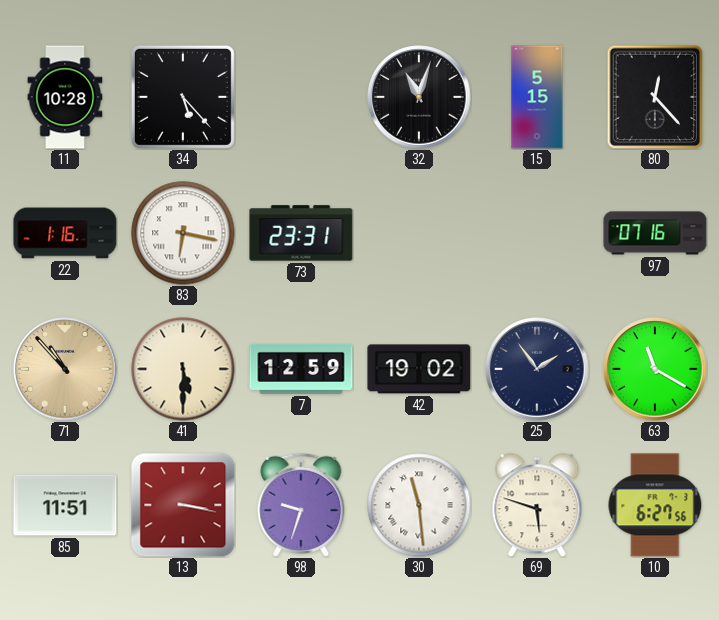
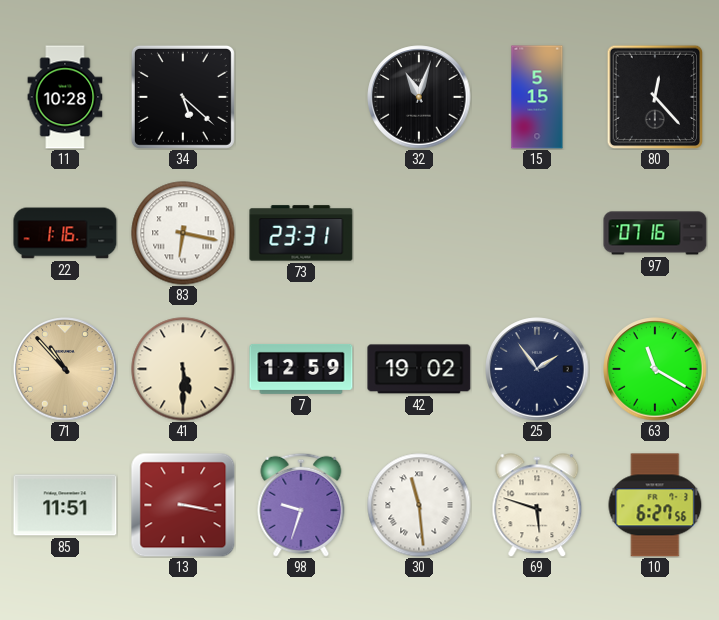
34: 5:23 -> 5:22 (183, 97)
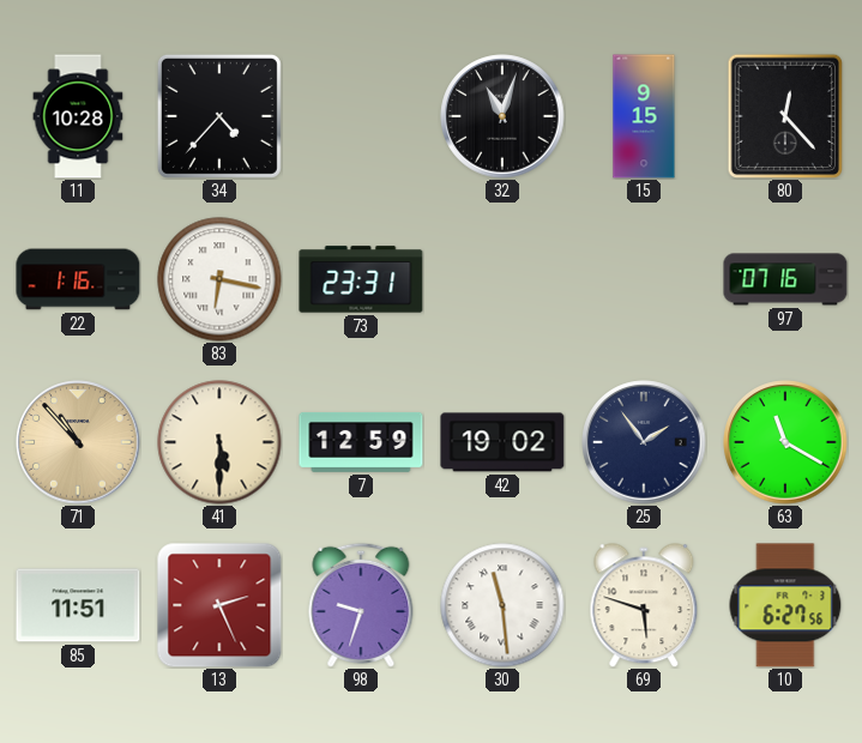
34: 5:22 -> 4:37 (219, 116)
15: 5:15 -> 9:15 (644, 116)
13: 3:17 -> 2:26 (219, 605)
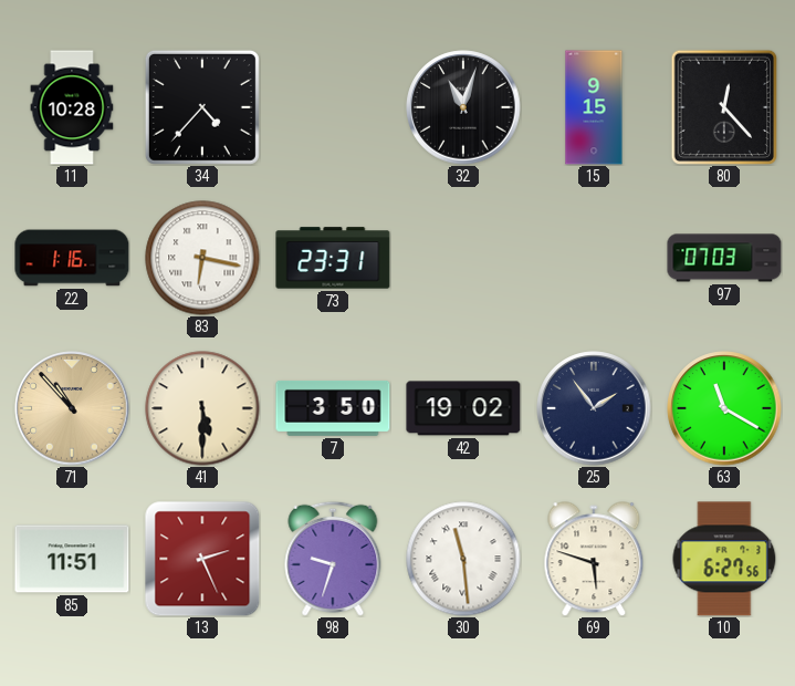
97: 07:16 -> 07:03 (724, 258)
7: 12:59 -> 3:50 (333, 408)
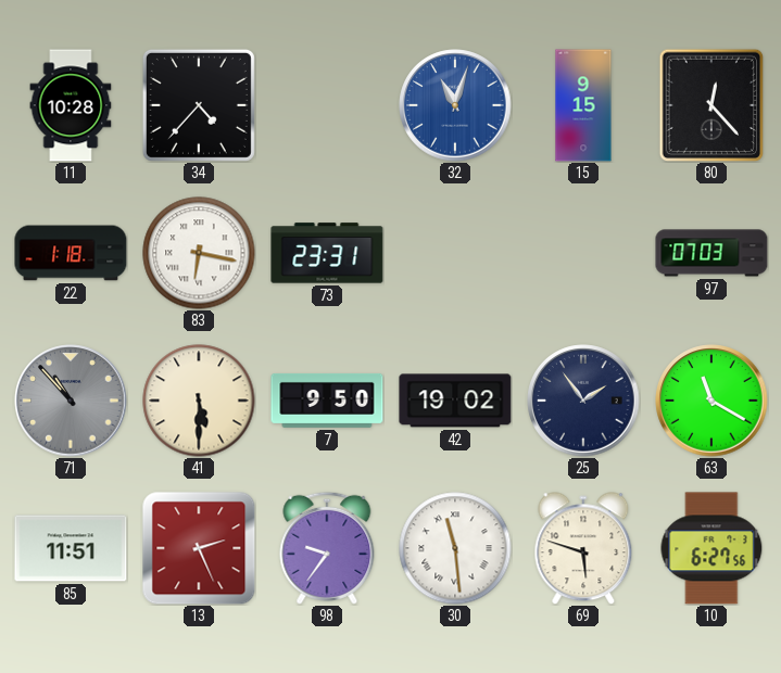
32 dial: black -> blue (455, 105)
22: 1:16 -> 1:18 (71, 253)
71 dial: champagne -> grey (71, 401)
7: 3:50 -> 9:50 (327, 401)
98: 9:33 -> 9:36 (327, 548)
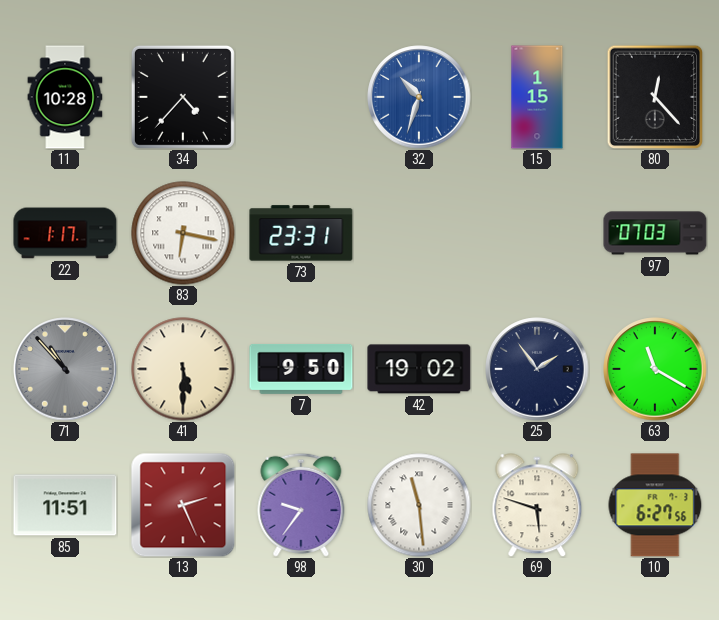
32: 11:03 -> 10:33 (419, 97)
15: 9:15 -> 1:15 (537, 97)
22: 1:18 -> 1:17 (65, 233)
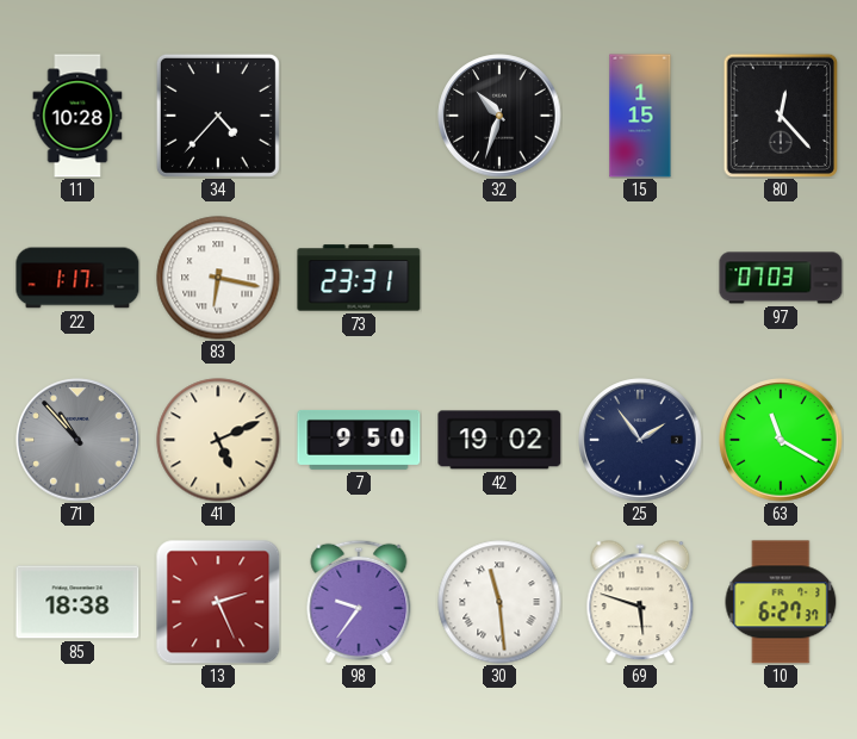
32 dial: blue -> black (499, 116)
41: 5:30 -> 5:11 (218, 440)
85: 11:51 -> 18:38 (77, 602)
10: 6:27:56 -> 6:27:37 (781, 602)
